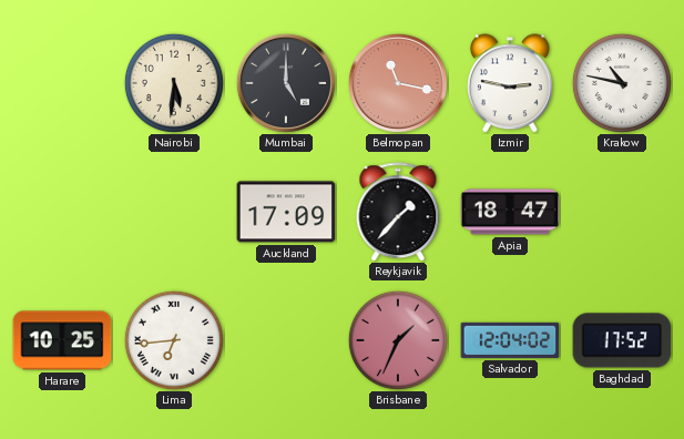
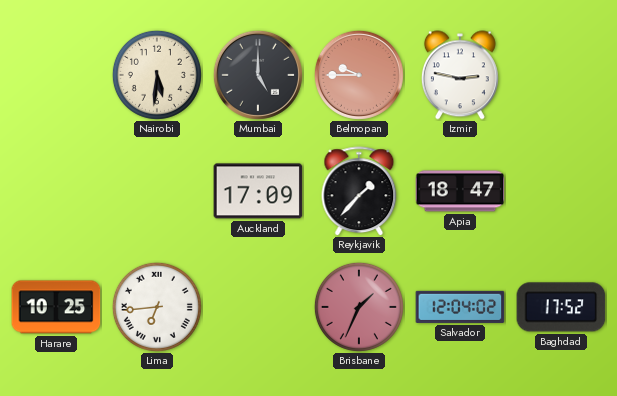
Belmopan: 11:17 -> 9:45 (359, 75)
Krakow: 10:47 -> none (622, 83)
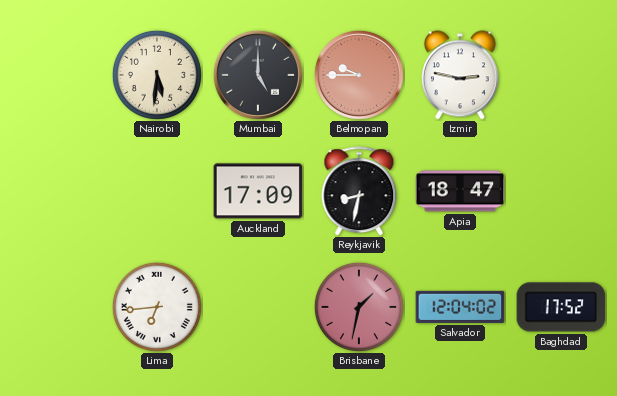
Reykjavik: 1:37 -> 8:32 (359, 191)
Harare: 10:25 -> none (56, 307)
Brisbane: 1:34 -> 1:32 (359, 307)
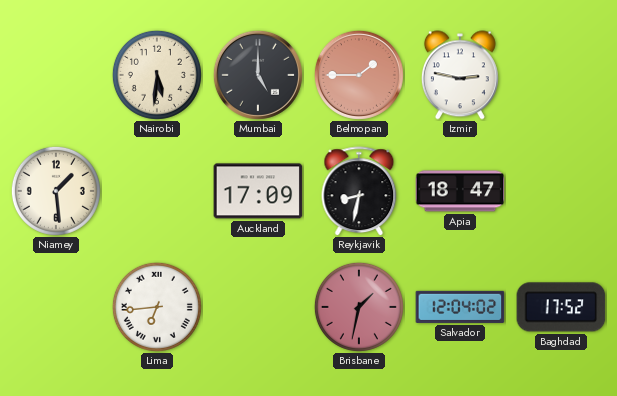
Belmopan: 9:45 -> 1:45 (359, 75)
Niamey: none -> 1:29 (56, 191)
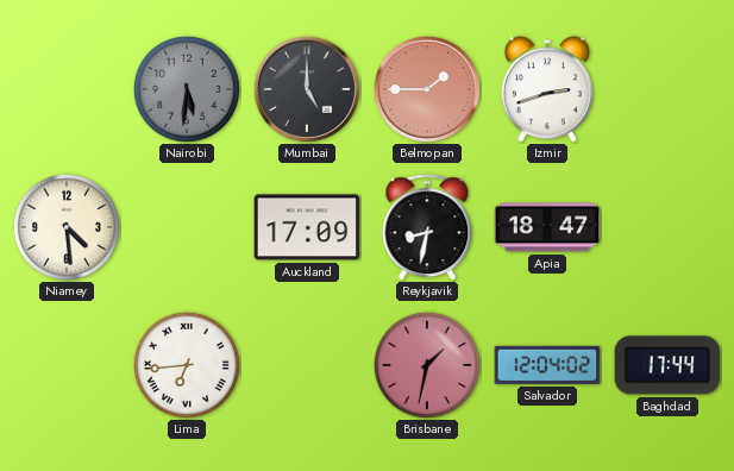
Nairobi dial: cream -> grey (187, 89)
Izmir: 2:47 -> 2:42 (547, 89)
Niamey: 1:29 -> 4:29 (67, 227)
Baghdad: 17:52 -> 17:44 (667, 365)
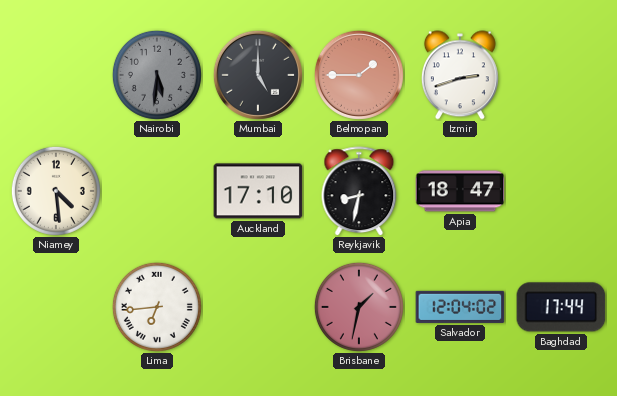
Auckland: 17:09 -> 17:10 (258, 191)
